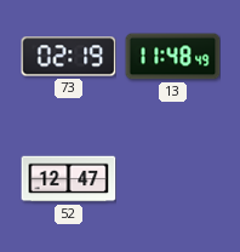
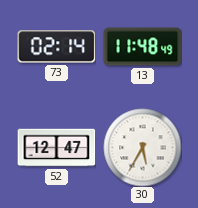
73: 02:19 -> 02:14 (56, 47)
30: none -> 5:35 (142, 147)
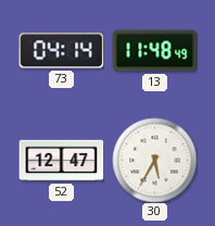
73: 02:14 -> 04:14 (61, 51)
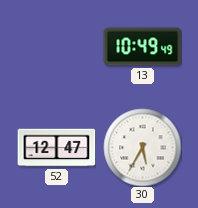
73: 04:14 -> none (61, 51)
13: 11:48 -> 10:49 (142, 47)
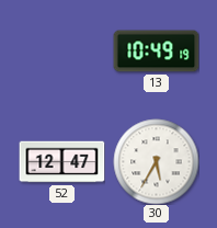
13: 10:49:49 -> 10:49:19 (156, 52)
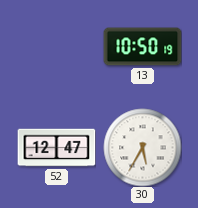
13: 10:49 -> 10:50 (142, 47)
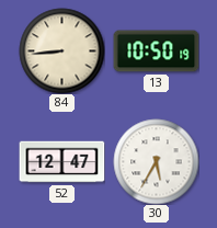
84: none -> 8:44 (61, 50)
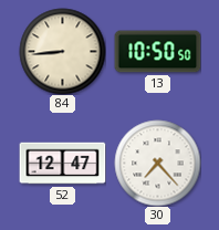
13: 10:50:19 -> 10:50:50 (157, 52)
30: 5:35 -> 7:23 (157, 163)
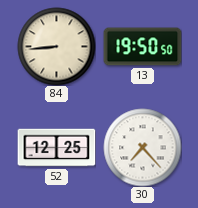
13: 10:50 -> 19:50 (142, 47)
52: 12:47 -> 12:25 (56, 148)
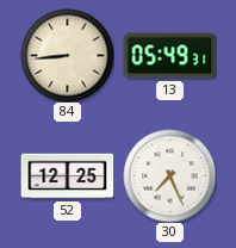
13: 19:50 -> 05:49 (169, 56)
30: 7:23 -> 7:26 (169, 175)
